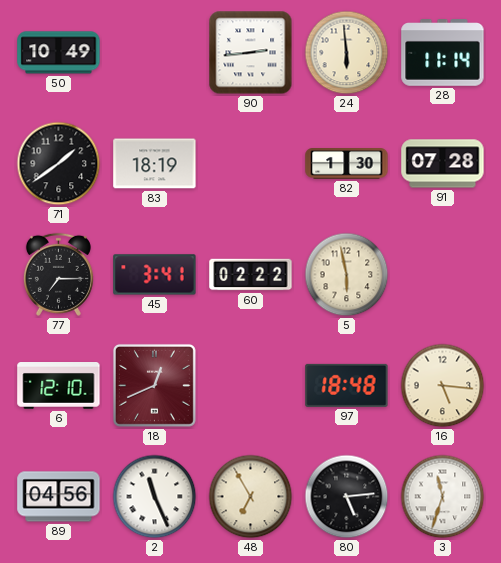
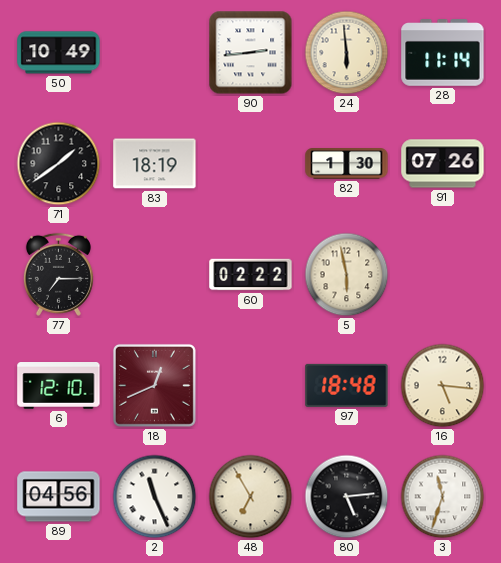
91: 07:28 -> 07:26 (443, 164)
45: 3:41 -> none (155, 275)
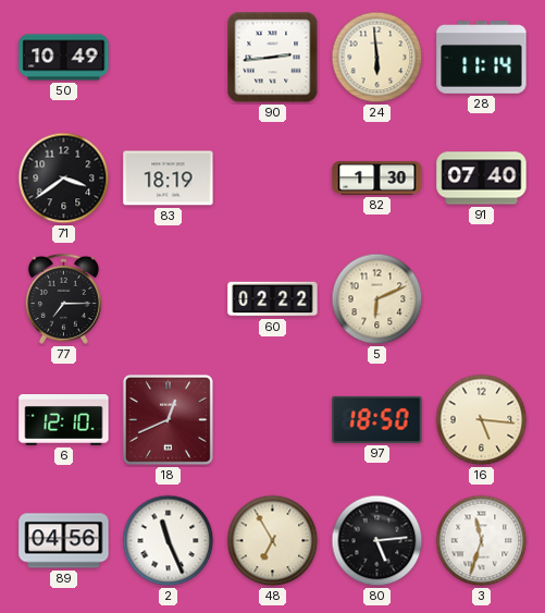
71: 1:39 -> 3:39 (64, 179)
91: 07:26 -> 07:40 (482, 179)
5: 5:58 -> 6:11 (377, 299)
97: 18:48 -> 18:50 (377, 419)
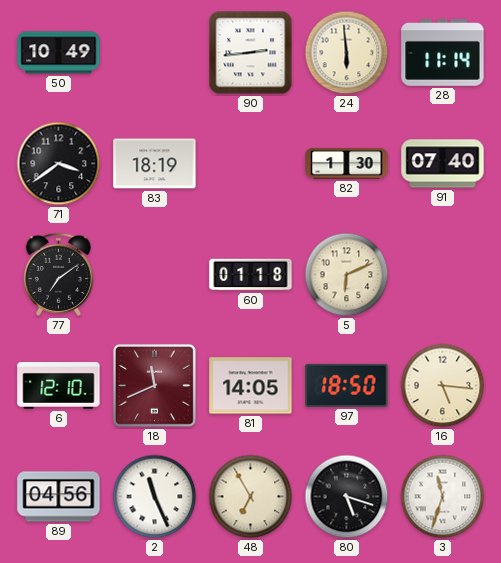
77: 7:15 -> 7:09 (58, 274)
60: 02:22 -> 01:18 (251, 275)
18: 12:41 -> 11:41 (154, 385)
81: none -> 14:05 (251, 386)
80: 5:14 -> 5:18 (347, 497)
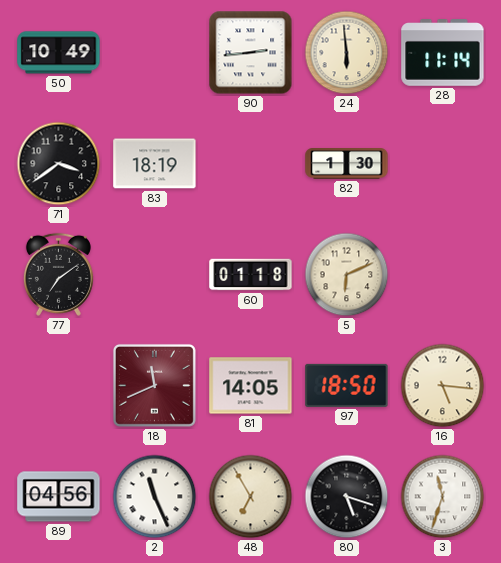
91: 07:40 -> none (443, 164)
6: 12:10 -> none (59, 386)
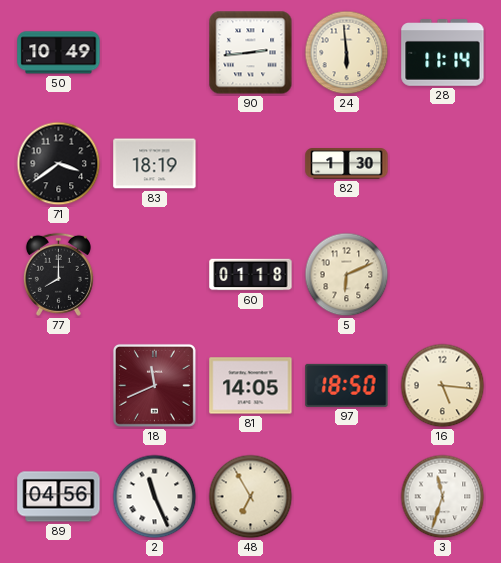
77: 7:09 -> 8:00 (58, 274)
80: 5:18 -> none (347, 497)
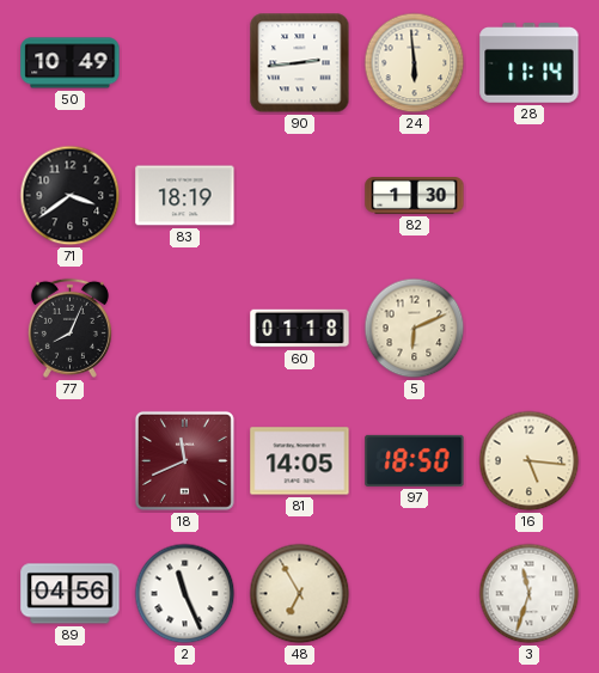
77: 8:00 -> 8:04 (69, 328)
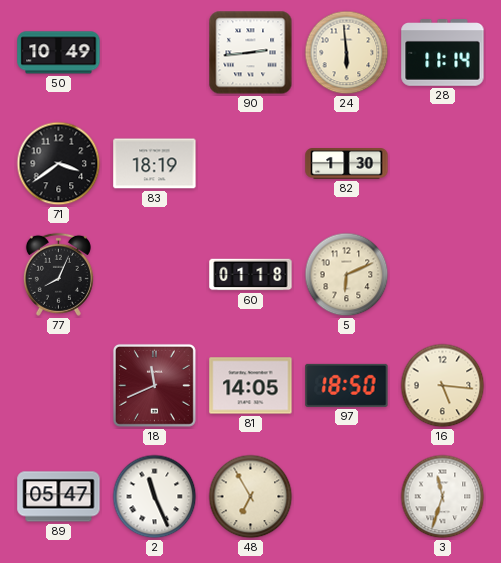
89: 04:56 -> 05:47 (59, 497)
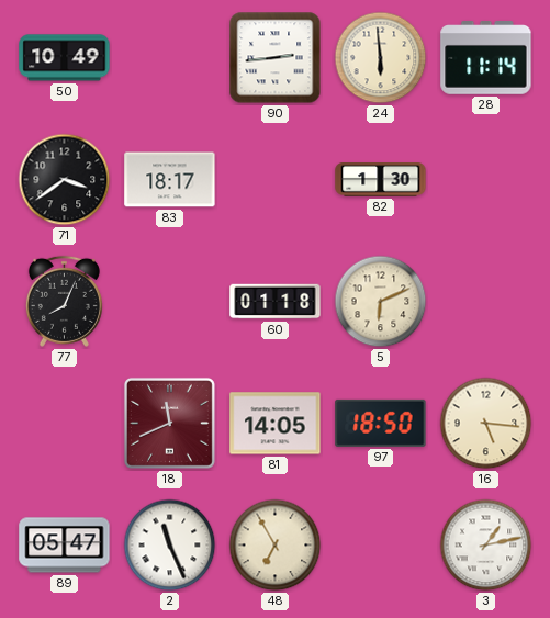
83: 18:19 -> 18:17 (170, 180)
3: 11:33 -> 1:13 (486, 546)
